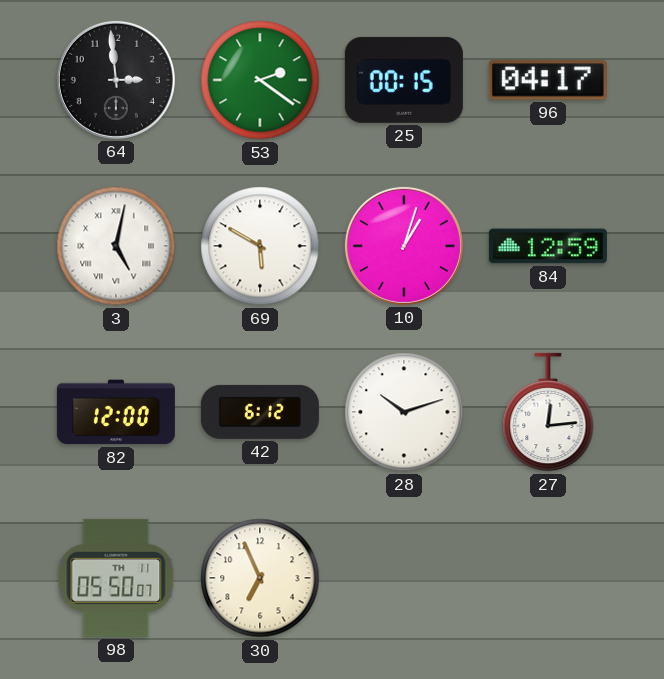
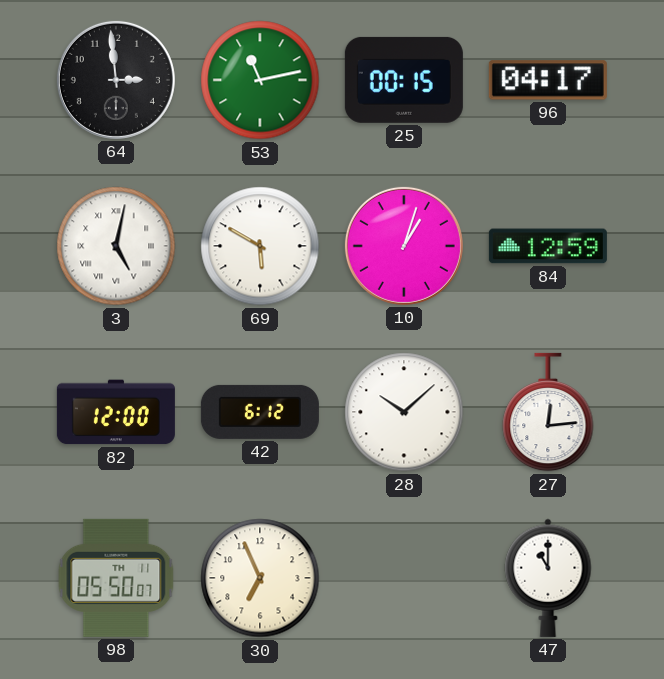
53: 2:21 -> 11:13 (260, 80)
28: 10:12 -> 10:08 (404, 412)
47: none -> 11:00 (548, 578)
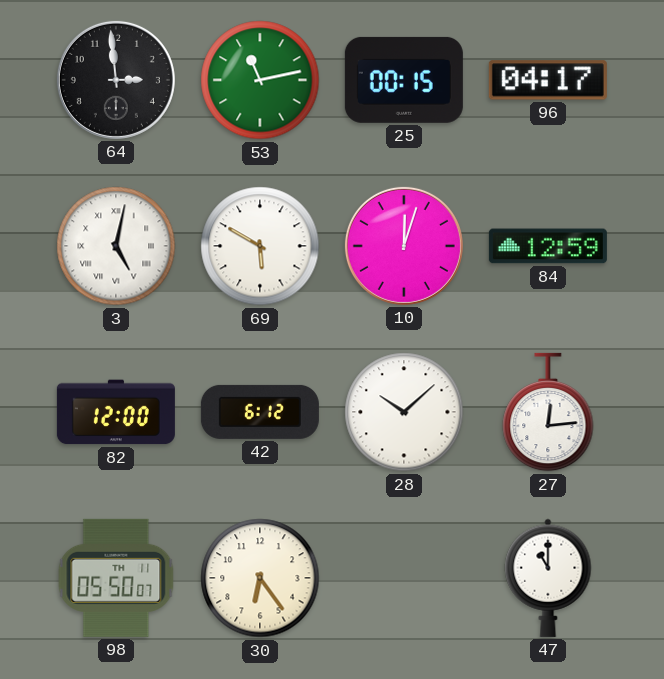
10: 1:03 -> 12:03 (404, 246)
30: 6:56 -> 6:24 (260, 578)
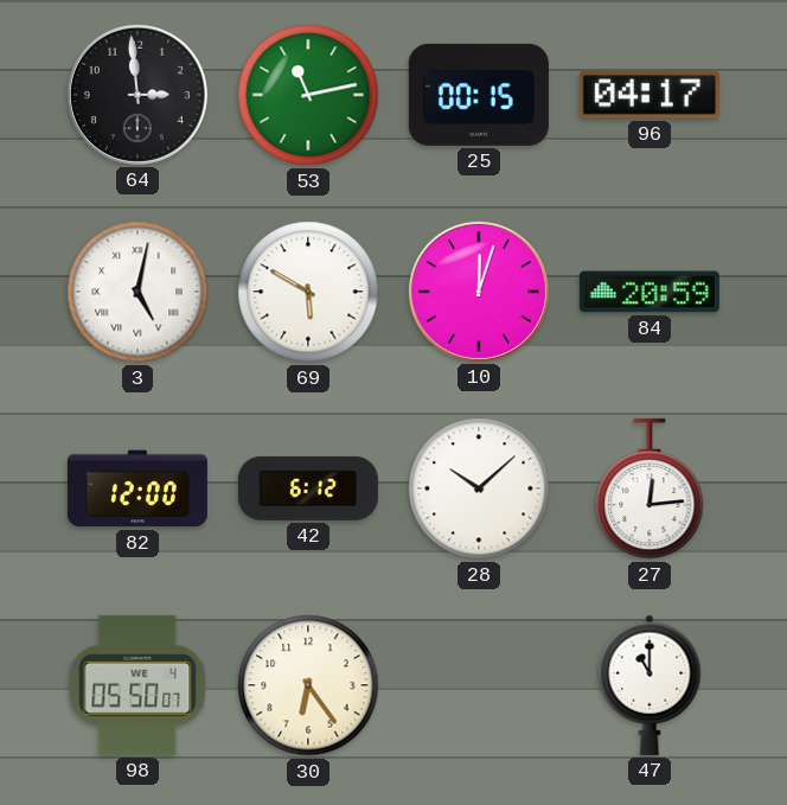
84: 12:59 -> 20:59 (650, 292)
98 date: TH 11 -> WE 4 (137, 685)
